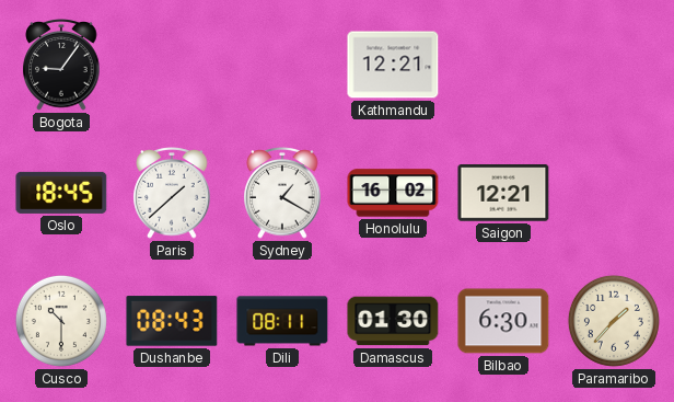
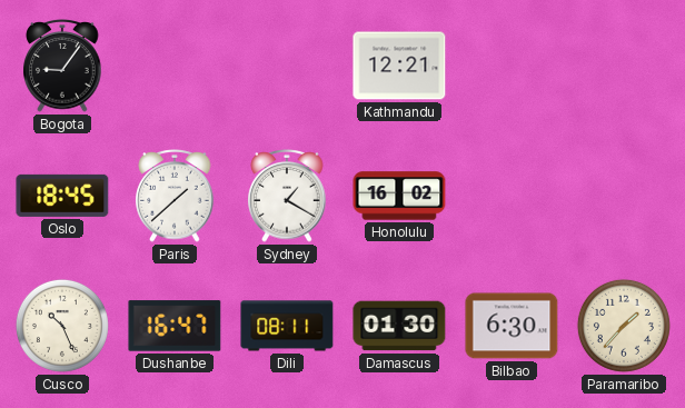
Saigon: 12:21 -> none (503, 193)
Cusco: 10:30 -> 10:26 (62, 326)
Dushanbe: 08:43 -> 16:47 (175, 326)
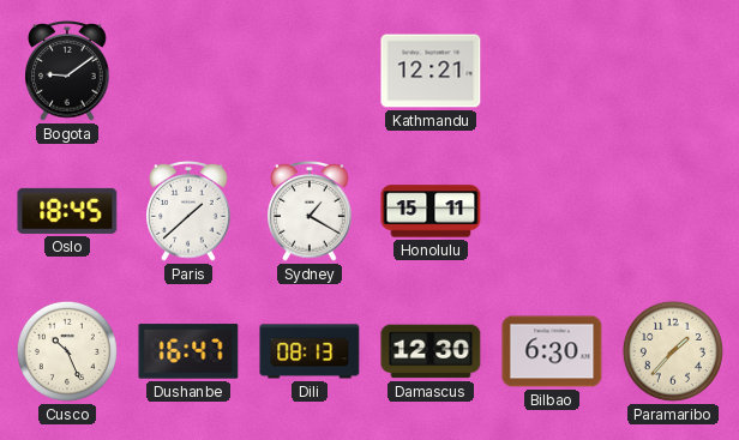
Bogota: 9:06 -> 9:09 (67, 71)
Honolulu: 16:02 -> 15:11 (431, 211)
Dili: 08:11 -> 08:13 (310, 351)
Damascus: 01:30 -> 12:30 (431, 351)
